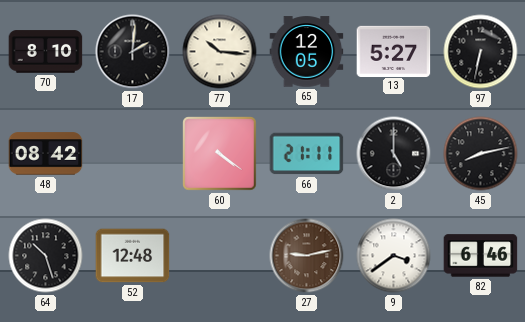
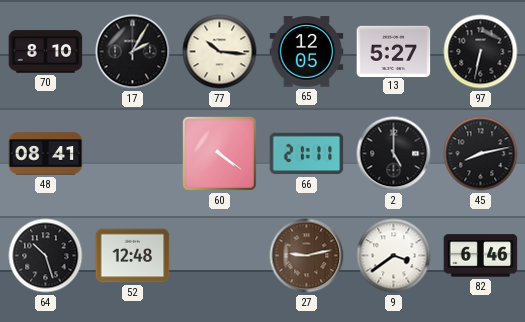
17: 2:01 -> 2:05 (133, 52)
48: 08:42 -> 08:41 (46, 154)
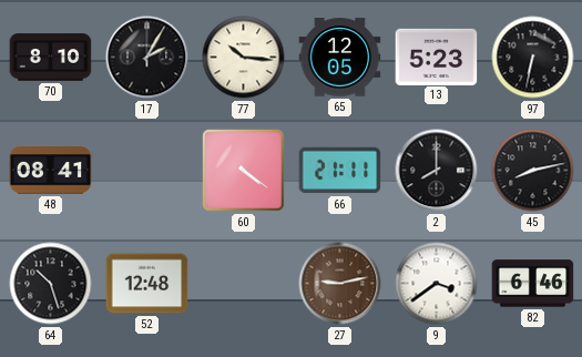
13: 5:27 -> 5:23 (437, 57)
2: 5:00 -> 8:00 (437, 171)
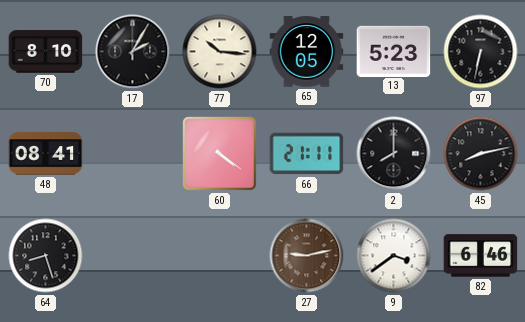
64: 10:27 -> 8:27 (46, 256)
52: 12:48 -> none (147, 284)
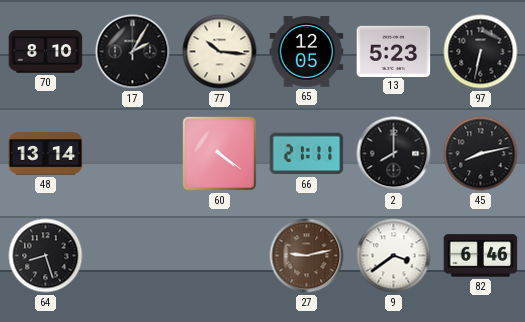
48: 08:41 -> 13:14 (46, 154)
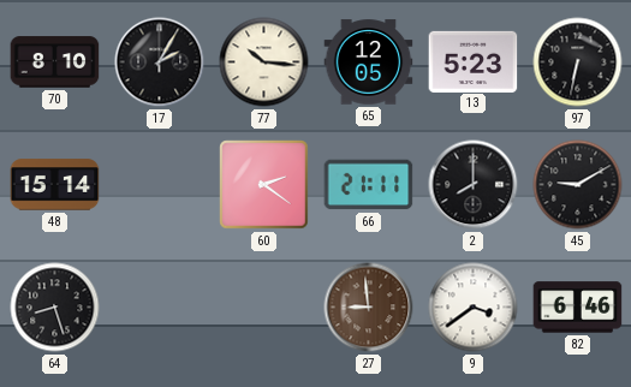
48: 13:14 -> 15:14 (55, 185)
60: 4:21 -> 2:21 (264, 185)
45: 8:13 -> 9:10 (578, 185)
27: 9:13 -> 8:59 (369, 308)
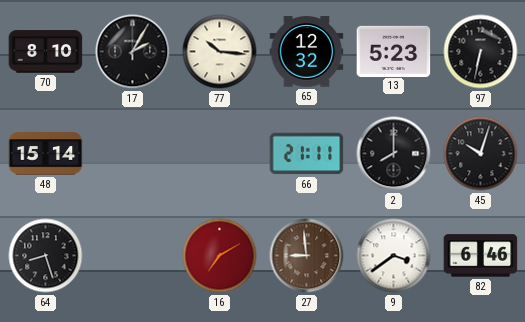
65: 12:05 -> 12:32 (307, 52)
60: 2:21 -> none (264, 185)
45: 9:10 -> 10:03 (481, 154)
16: none -> 7:10 (220, 256)
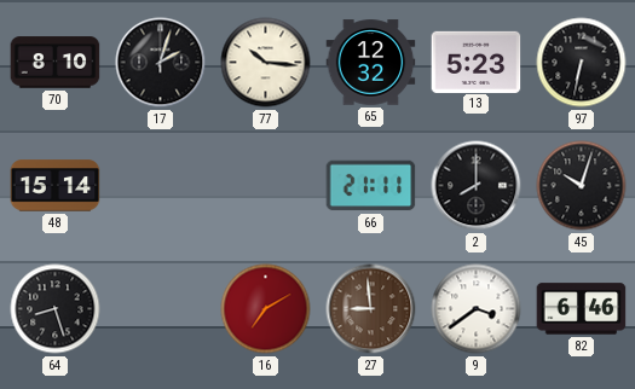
17: 2:05 -> 2:03 (161, 63)
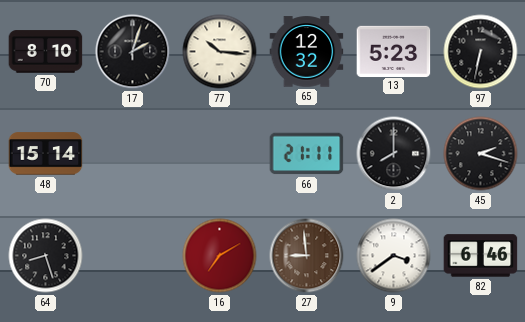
45: 10:03 -> 2:18 (481, 154)
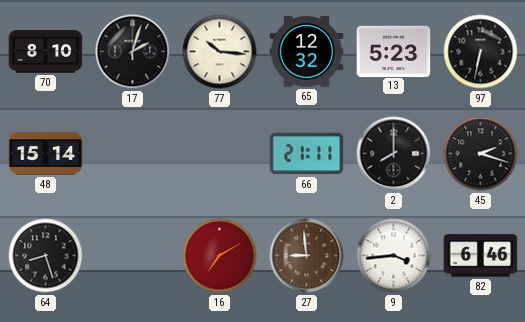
9: 3:39 -> 3:44 (394, 256)
